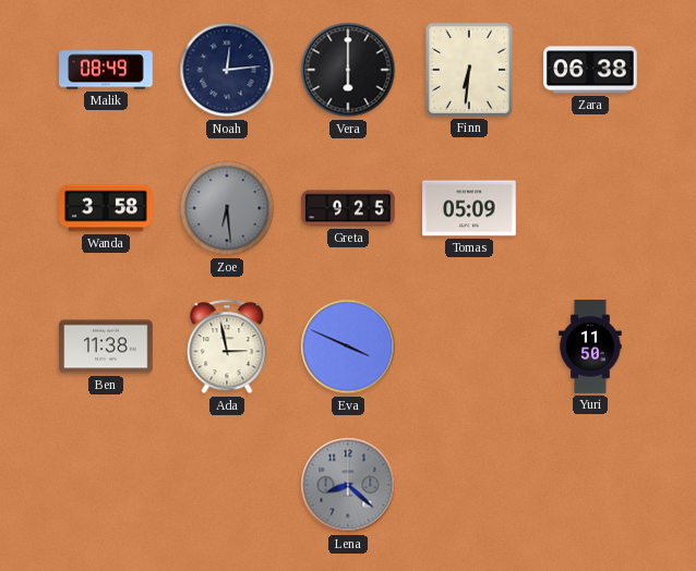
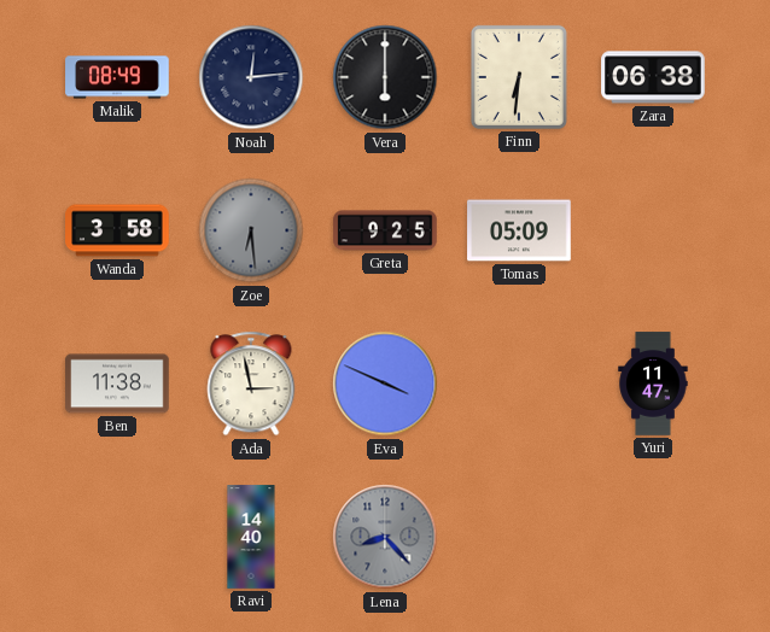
Yuri: 11:50 -> 11:47 (653, 384)
Ravi: none -> 14:40 (251, 537)
Lena: 8:22 -> 8:23 (385, 537)
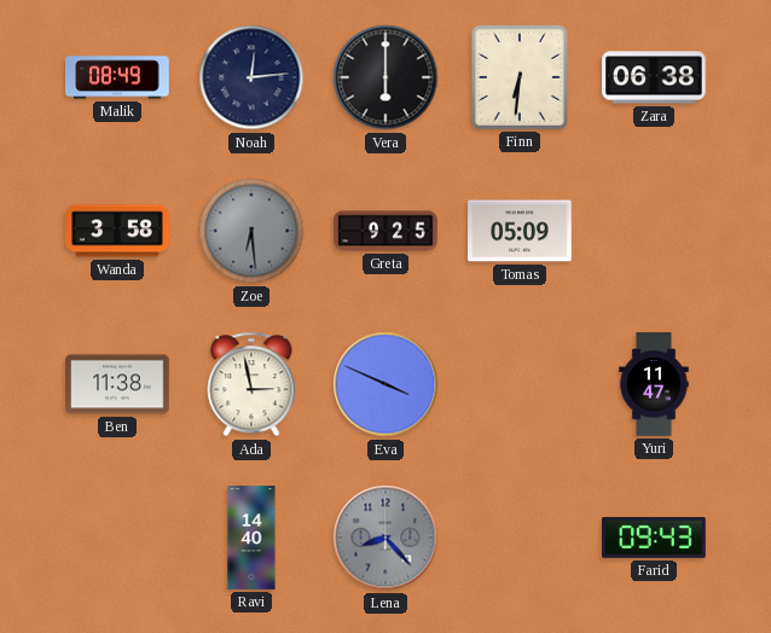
Farid: none -> 09:43 (654, 538)
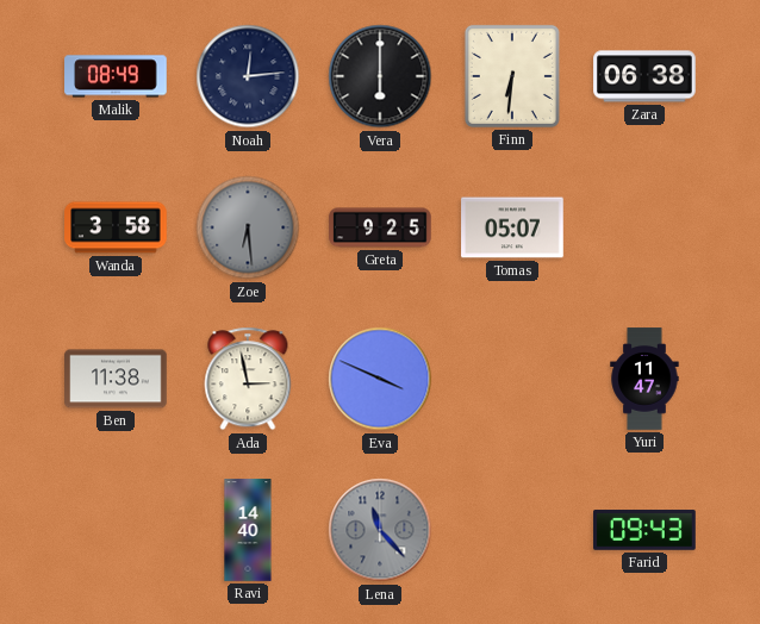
Tomas: 05:09 -> 05:07 (512, 227)
Lena: 8:23 -> 11:23 (380, 530)
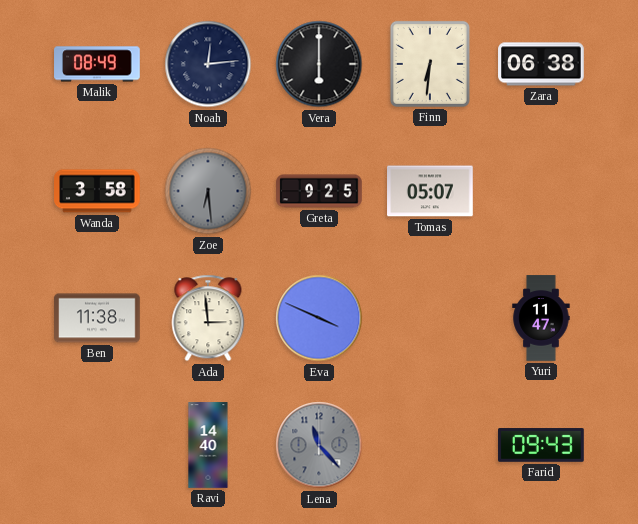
Ada: 2:58 -> 2:59 (208, 318)
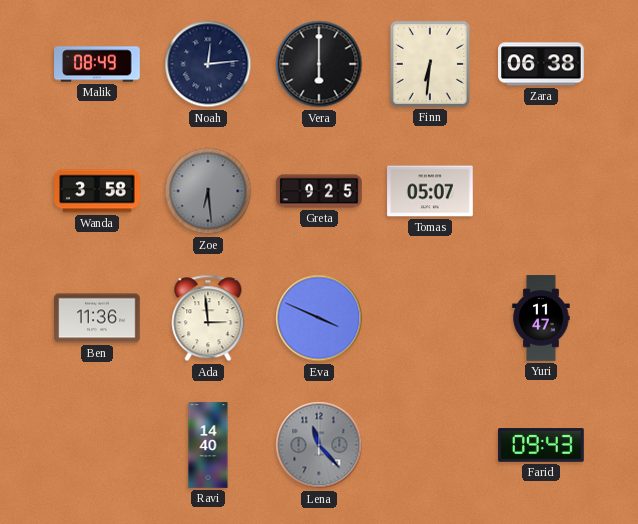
Ben: 11:38 -> 11:36 (97, 318)
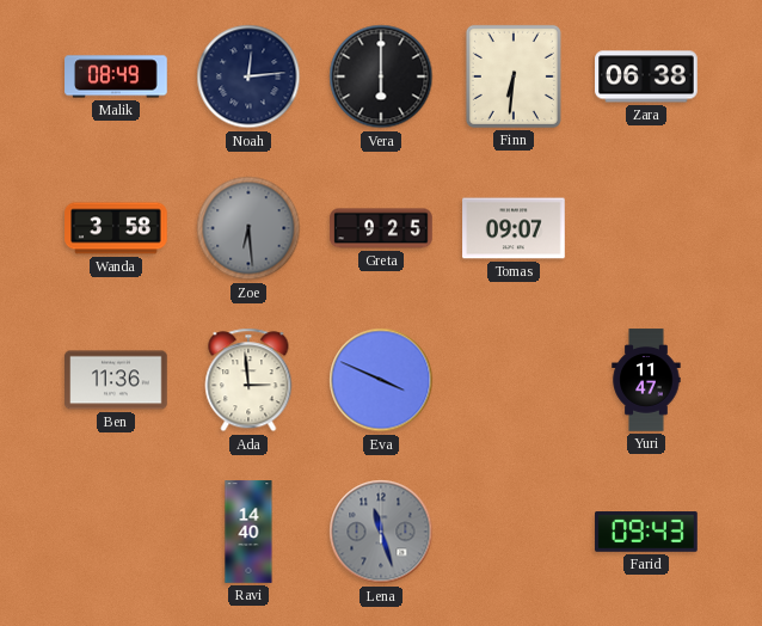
Tomas: 05:07 -> 09:07 (514, 228)
Lena: 11:23 -> 11:27 (381, 532)
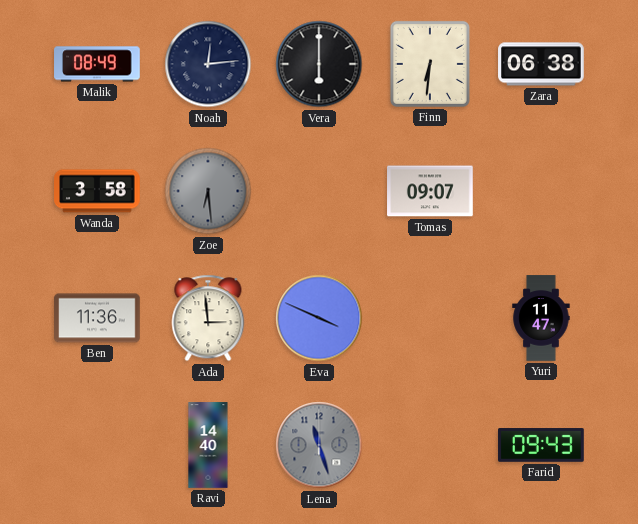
Greta: 9:25 -> none (381, 228)
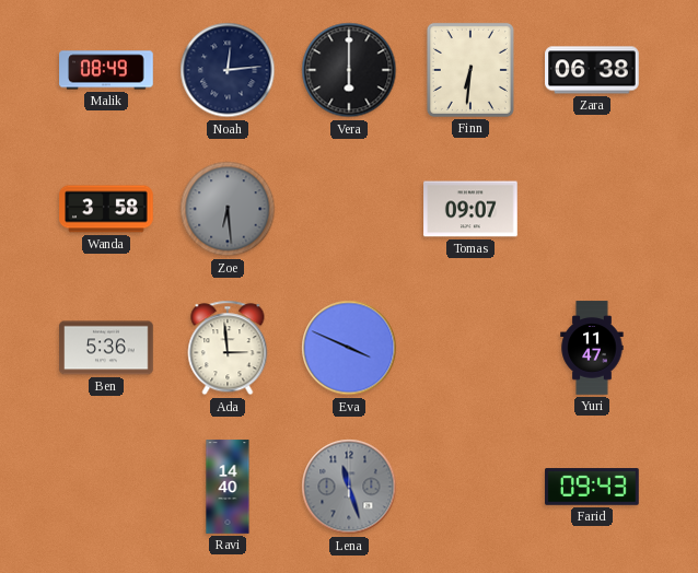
Ben: 11:36 -> 5:36 (106, 348)
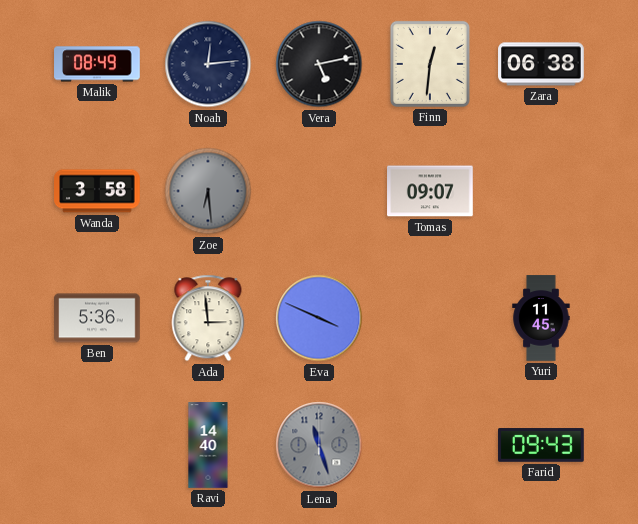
Vera: 6:00 -> 5:13 (319, 64)
Finn: 6:31 -> 12:31 (430, 64)
Yuri: 11:47 -> 11:45 (541, 318)
